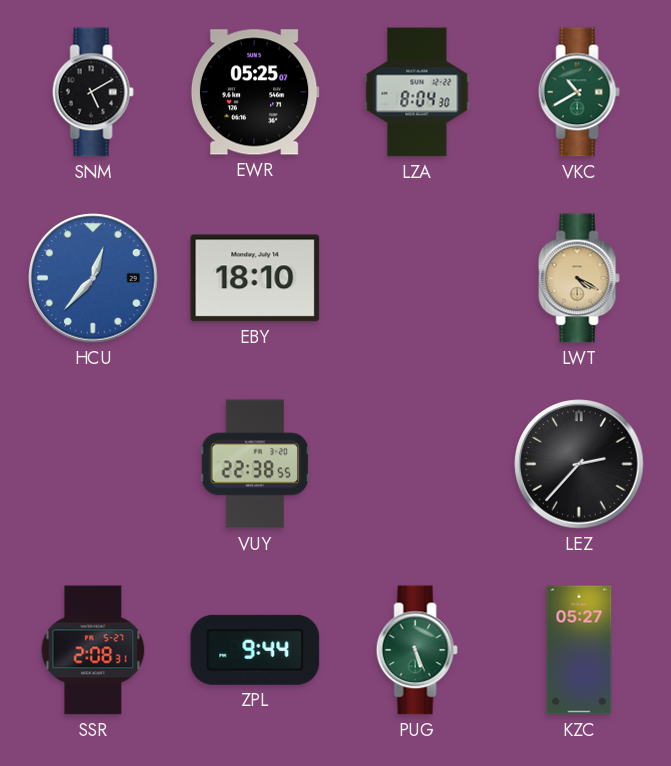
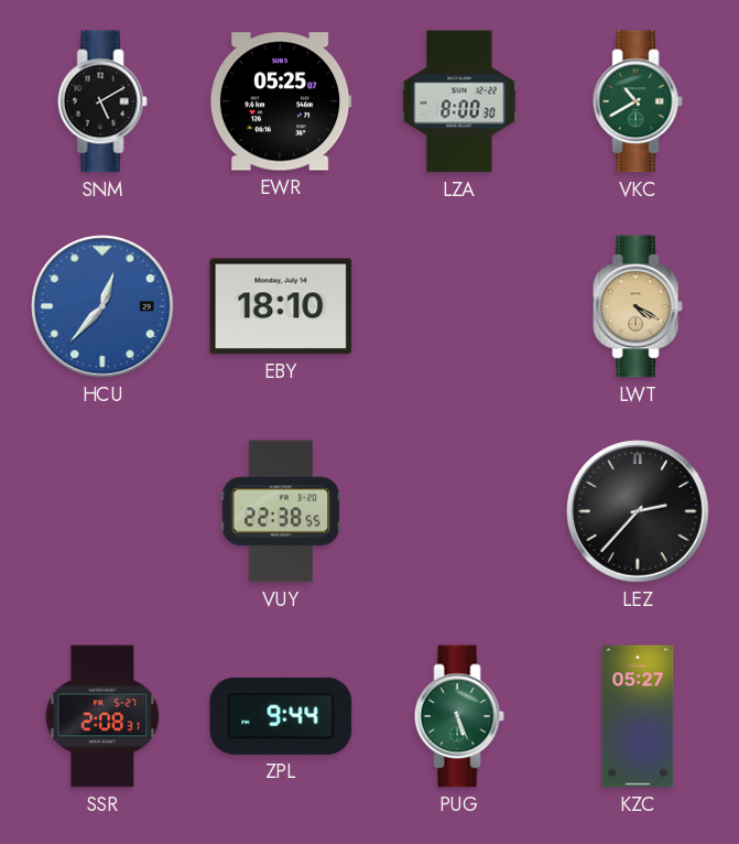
LZA: 8:04 -> 8:00 (459, 101)
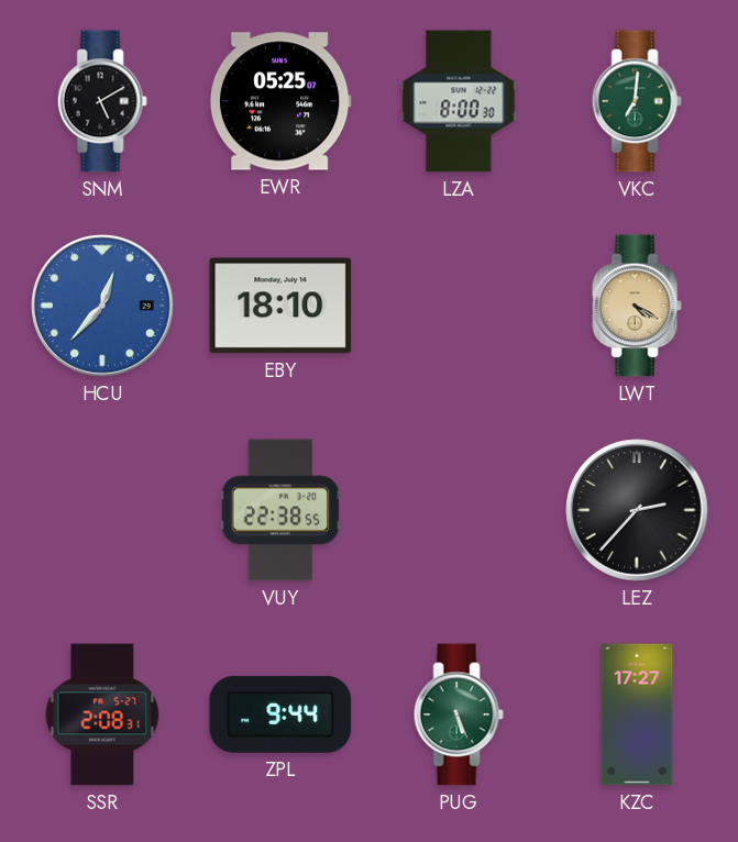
VKC: 10:40 -> 7:01 (637, 101)
KZC: 05:27 -> 17:27 (637, 714)
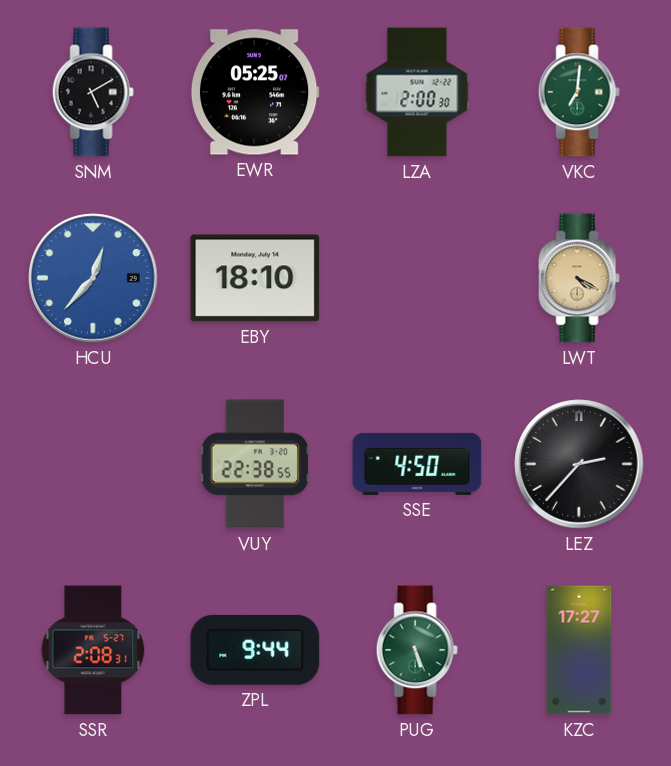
LZA: 8:00 -> 2:00 (417, 92)
SSE: none -> 4:50 (417, 464)
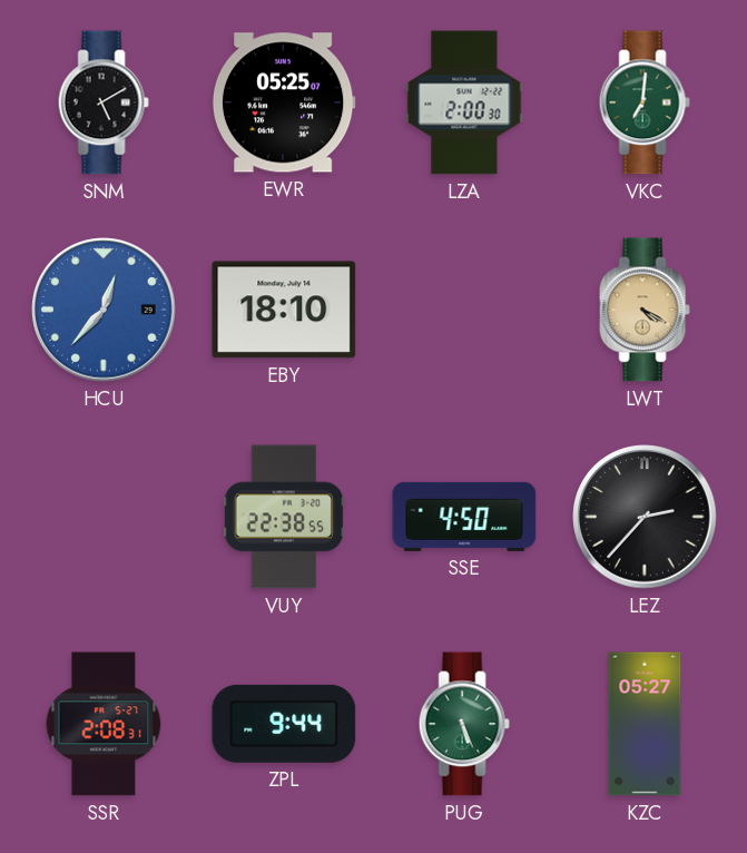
KZC: 17:27 -> 05:27 (645, 724)
